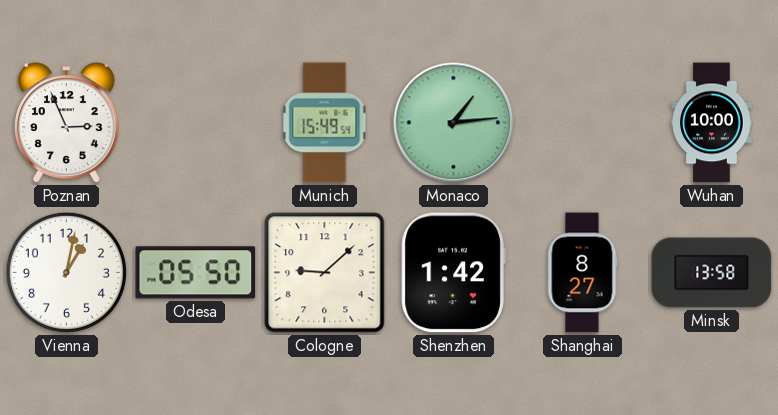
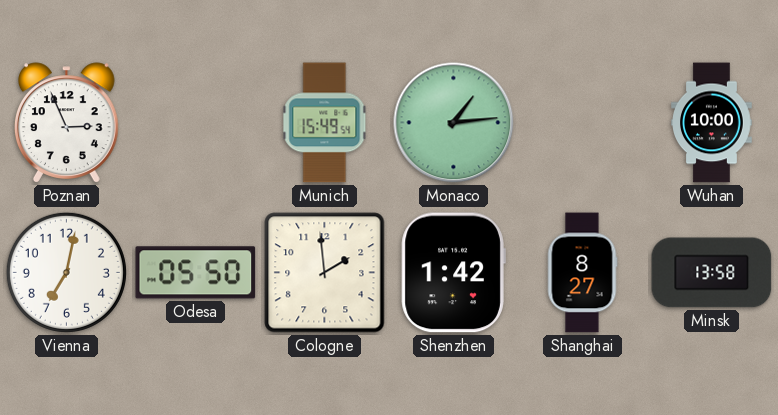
Vienna: 1:02 -> 7:02 (66, 272)
Cologne: 9:08 -> 1:59 (325, 273)
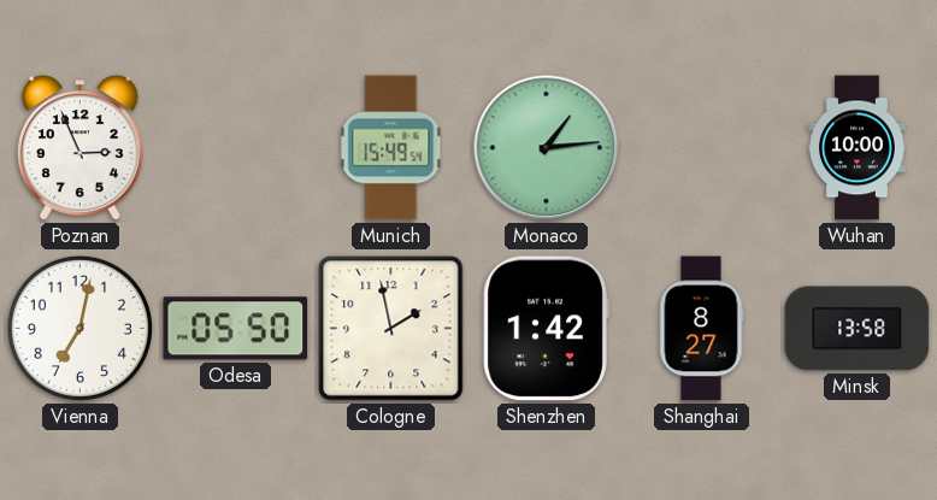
Cologne: 1:59 -> 1:58 (391, 329)
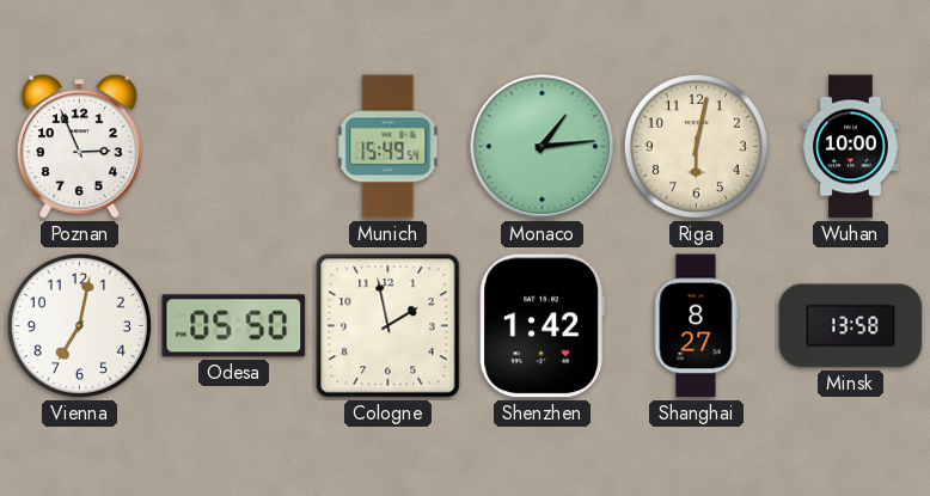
Riga: none -> 6:02 (696, 146)
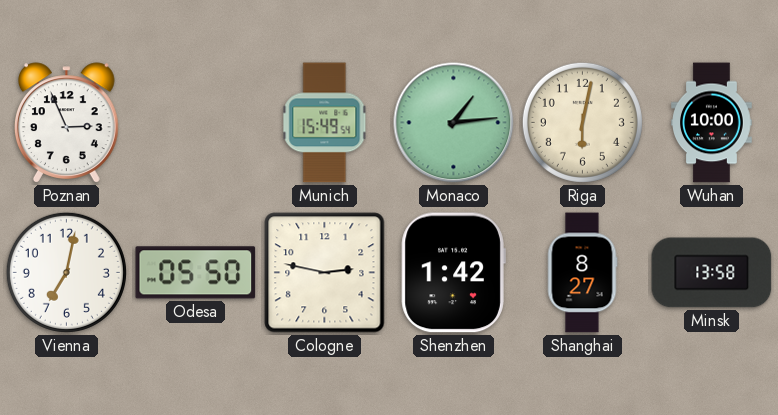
Cologne: 1:58 -> 2:47 (325, 273)
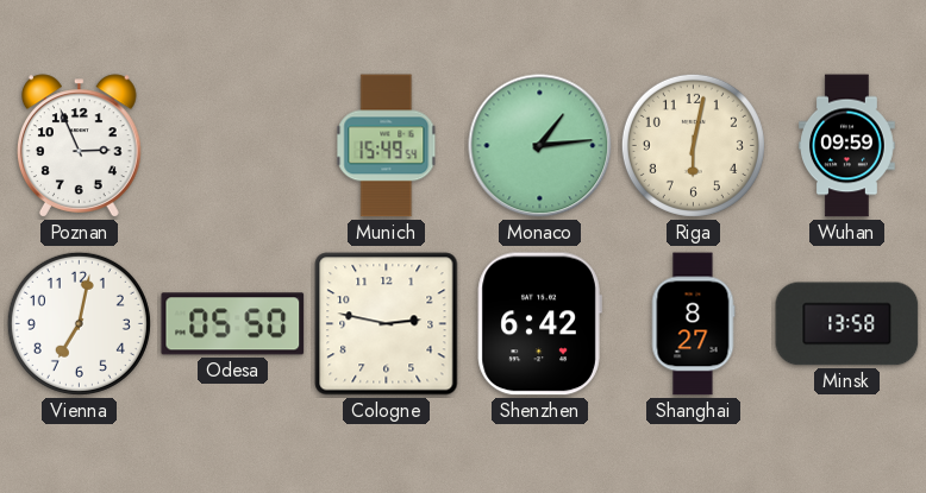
Wuhan: 10:00 -> 09:59 (847, 146)
Shenzhen: 1:42 -> 6:42 (539, 324)
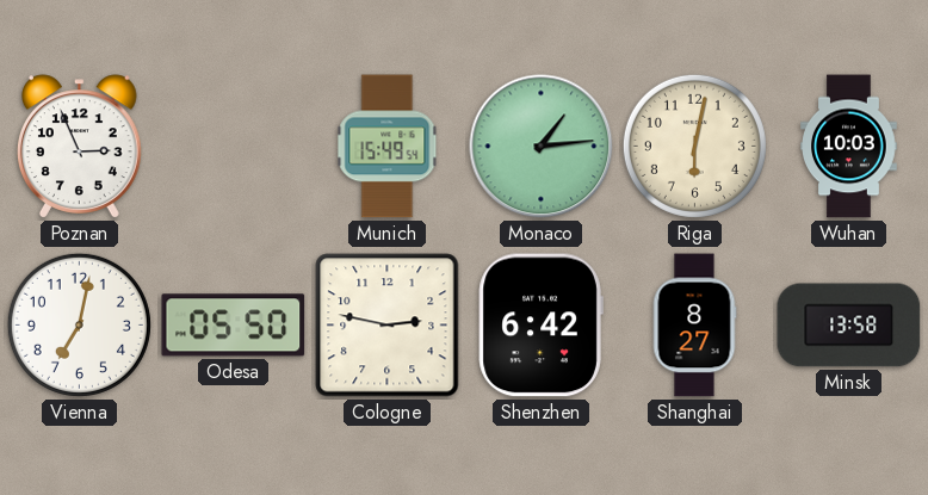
Wuhan: 09:59 -> 10:03 (849, 147)
